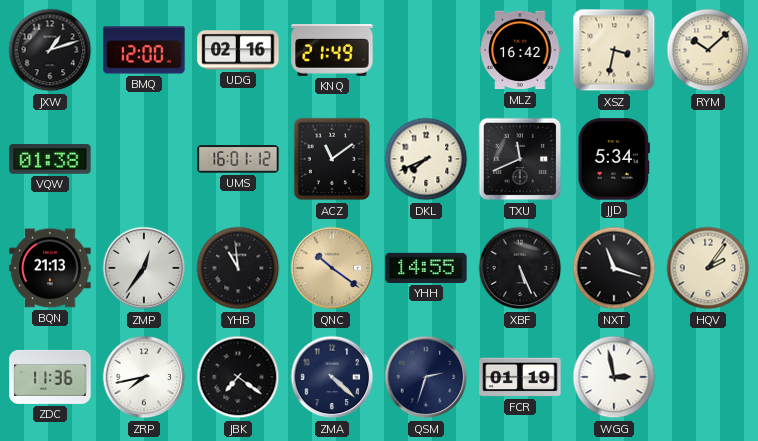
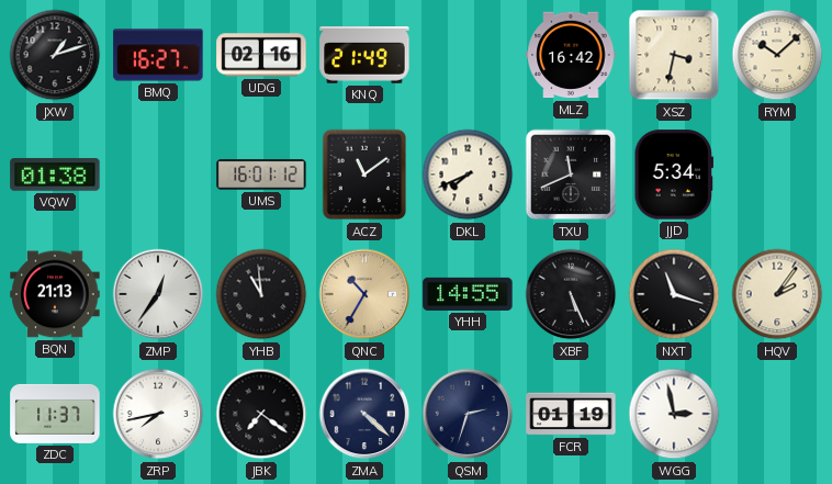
BMQ: 12:00 -> 16:27 (158, 55)
QNC: 10:21 -> 10:35 (364, 294)
ZDC: 11:36 -> 11:37 (55, 414)
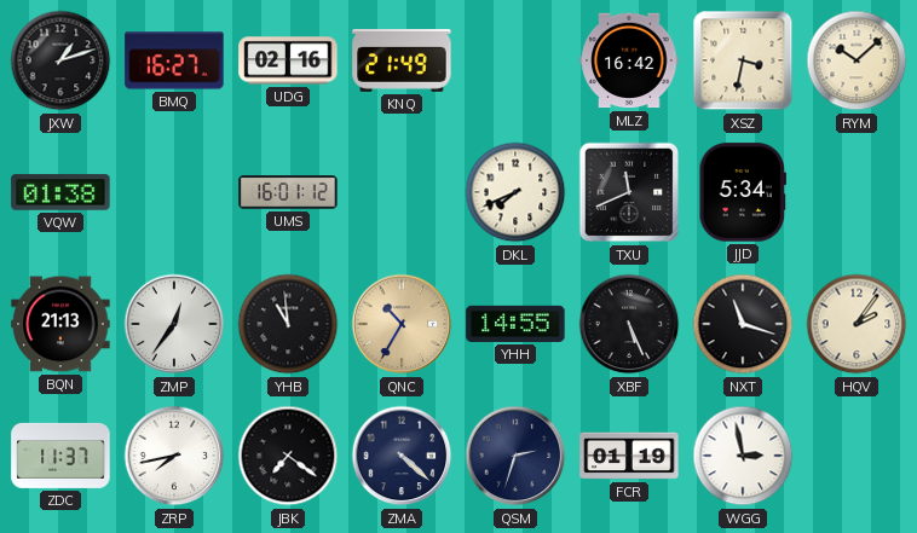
ACZ: 11:09 -> none (364, 175)
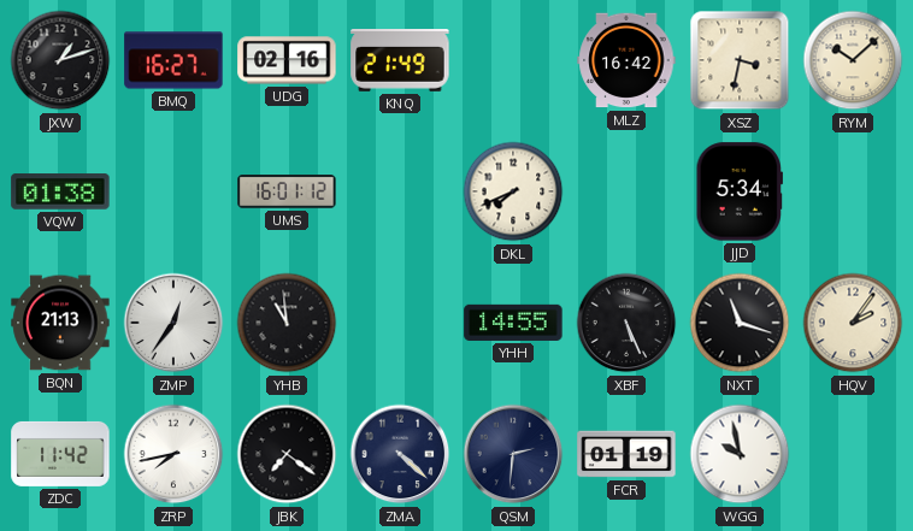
TXU: 11:41 -> none (629, 192)
QNC: 10:35 -> none (402, 324)
ZDC: 11:37 -> 11:42 (60, 454)
QSM: 2:33 -> 2:31 (513, 454)
WGG: 2:58 -> 9:58 (740, 454)
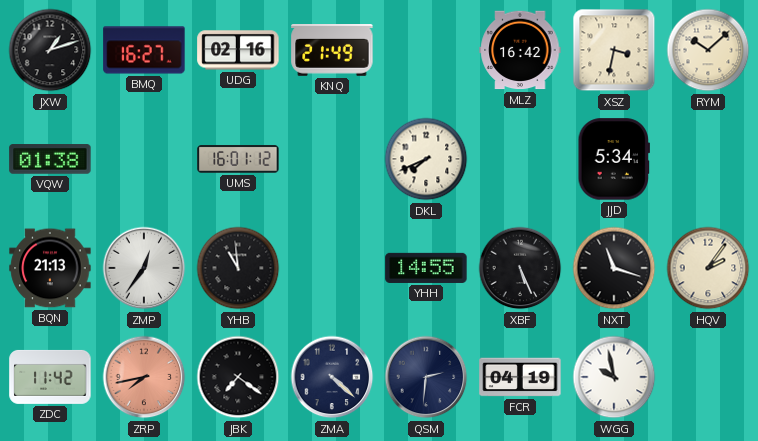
ZRP dial: white -> salmon (144, 377)
FCR: 01:19 -> 04:19 (520, 377)
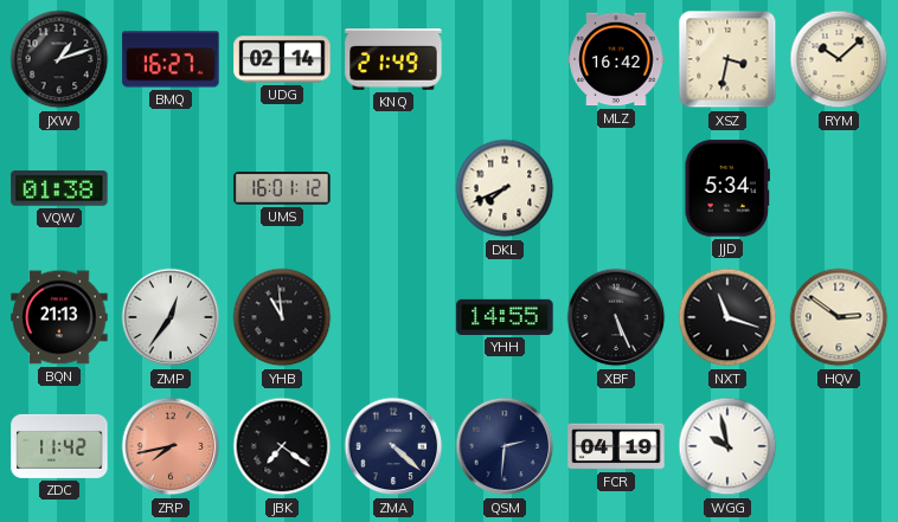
UDG: 02:16 -> 02:14 (282, 59)
HQV: 2:06 -> 2:51 (839, 317)
